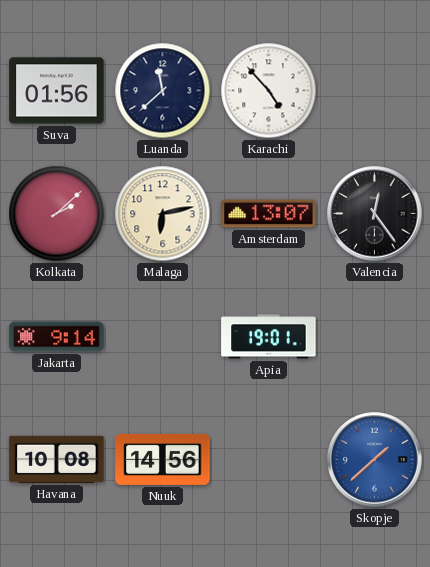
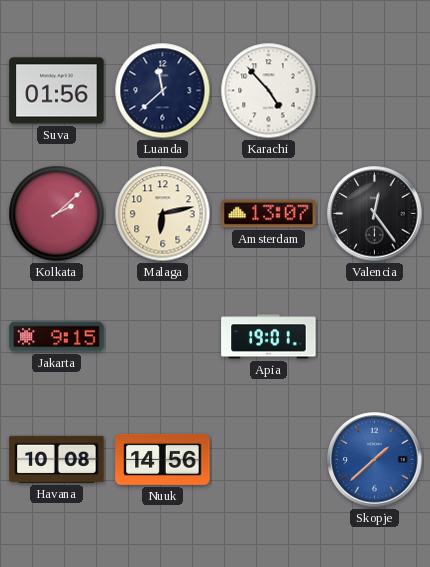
Jakarta: 9:14 -> 9:15 (57, 337)
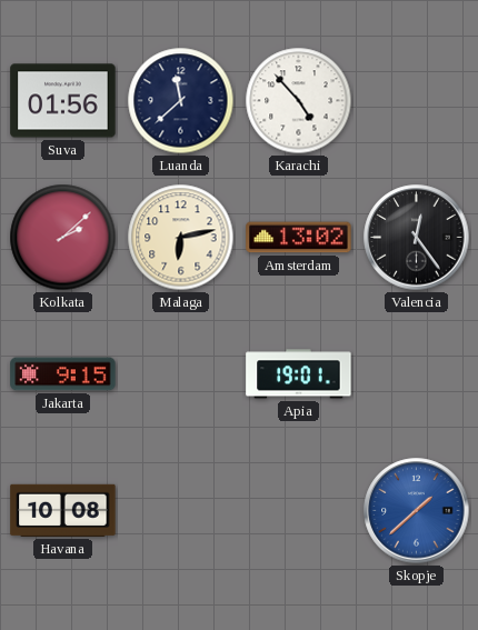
Amsterdam: 13:07 -> 13:02 (299, 238)
Nuuk: 14:56 -> none (163, 459)
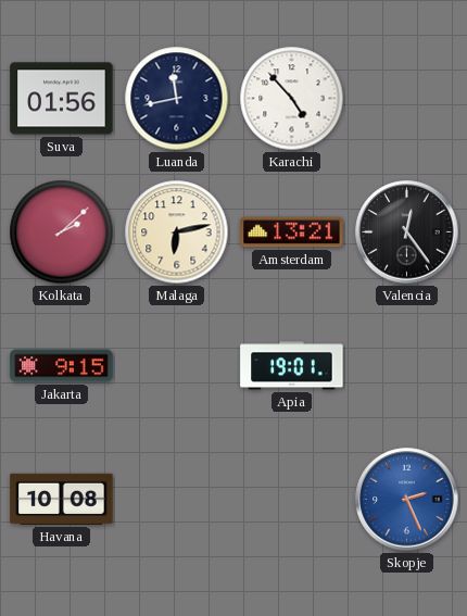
Luanda: 11:38 -> 11:43 (177, 99)
Amsterdam: 13:02 -> 13:21 (292, 232)
Skopje: 1:38 -> 2:26 (407, 500)
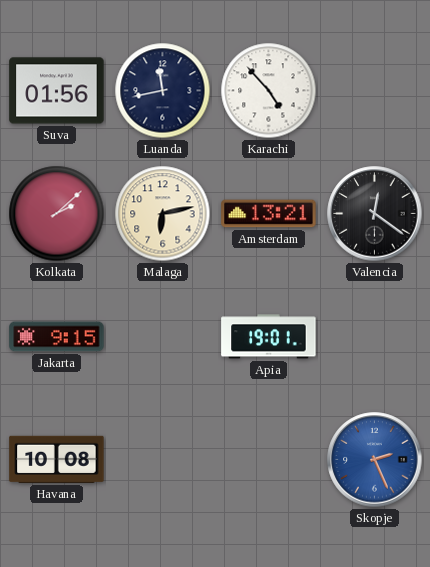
Valencia: 12:24 -> 12:21 (375, 214)
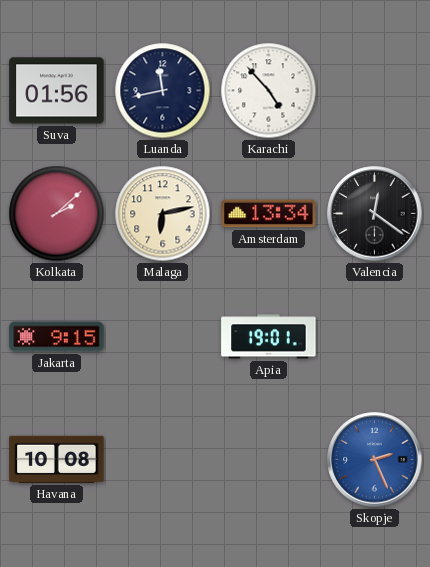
Amsterdam: 13:21 -> 13:34 (269, 214)
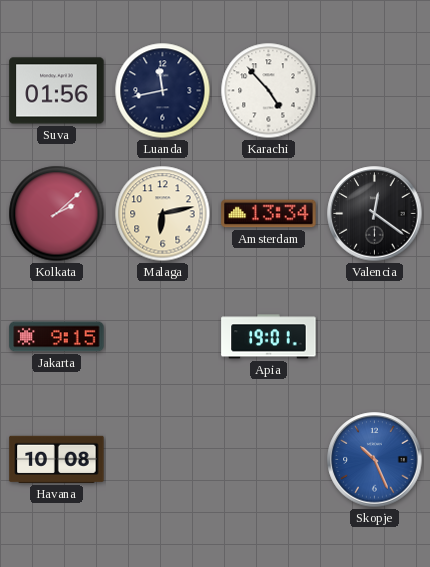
Skopje: 2:26 -> 10:26 (375, 460)
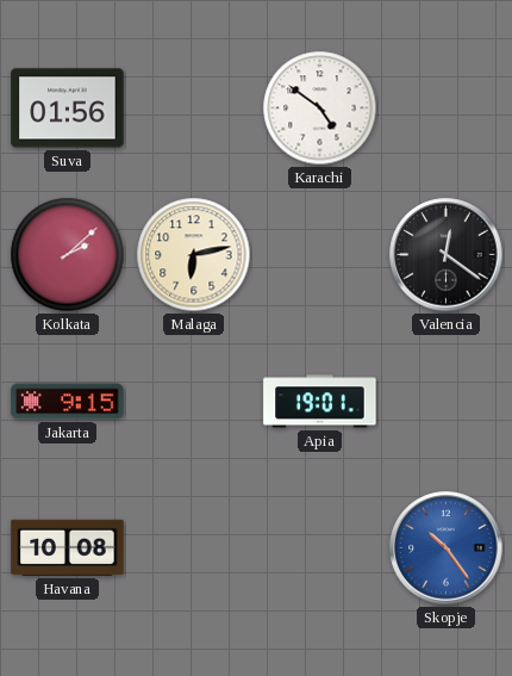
Luanda: 11:43 -> none (163, 91)
Karachi: 4:53 -> 4:51 (320, 108)
Amsterdam: 13:34 -> none (269, 214)
Skopje: 10:26 -> 10:24 (447, 548)
